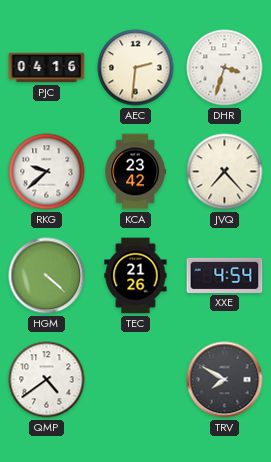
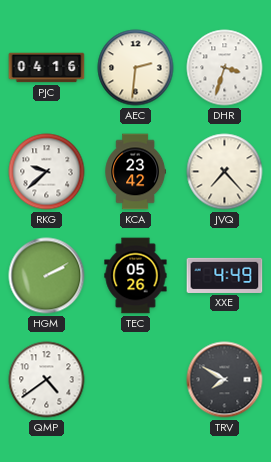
HGM: 4:22 -> 2:10 (47, 276)
TEC: 21:26 -> 05:26 (136, 276)
XXE: 4:54 -> 4:49 (225, 275)
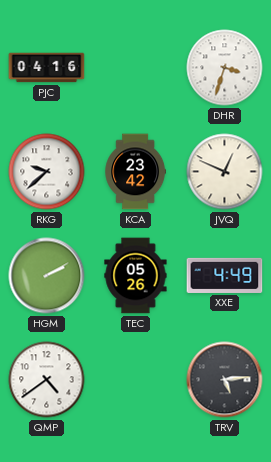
AEC: 2:31 -> none (136, 68)
JVQ: 7:23 -> 12:49 (225, 172)
TRV: 7:50 -> 5:14 (225, 380)
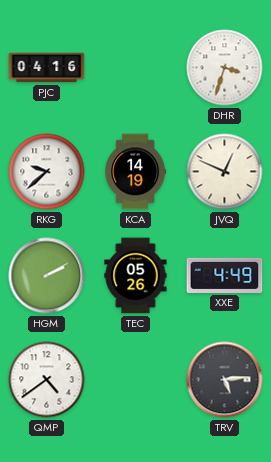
KCA: 23:42 -> 14:19 (135, 172)
